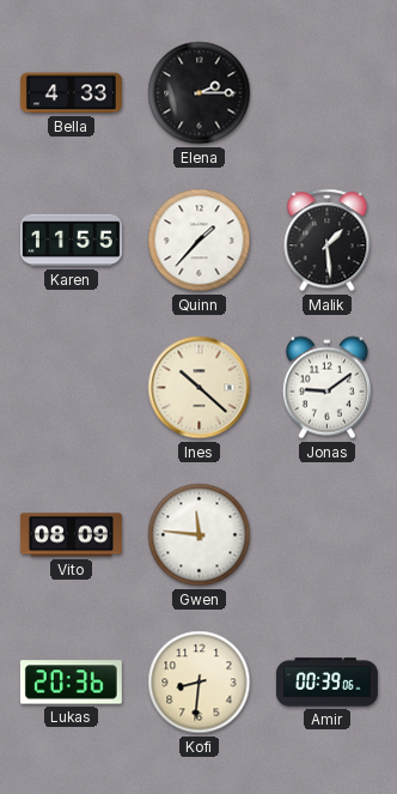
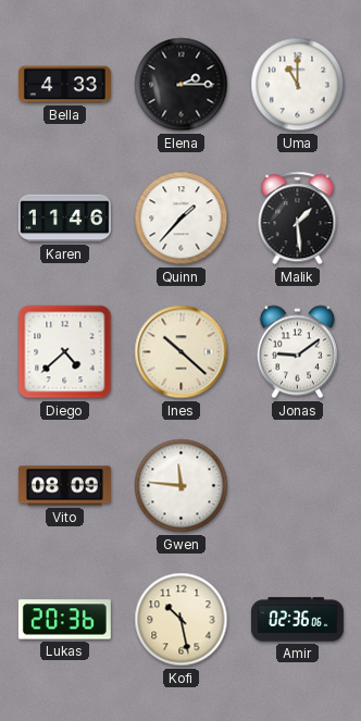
Uma: none -> 11:00 (298, 85)
Karen: 11:55 -> 11:46 (64, 219)
Diego: none -> 4:38 (65, 352)
Kofi: 8:31 -> 10:28 (182, 620)
Amir: 00:39 -> 02:36 (297, 620)
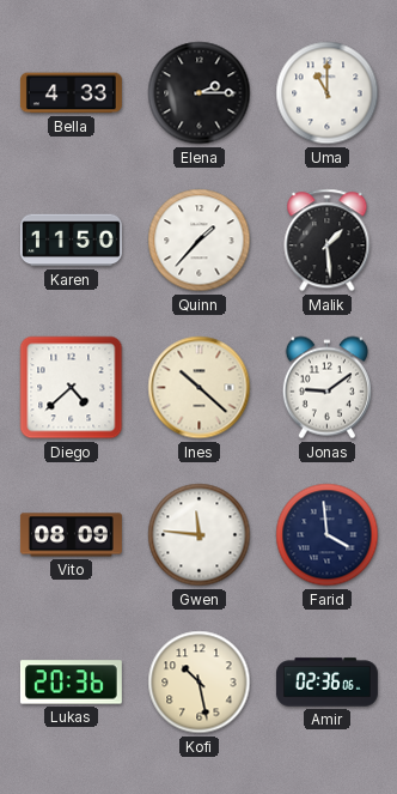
Karen: 11:46 -> 11:50 (71, 241)
Farid: none -> 3:59 (328, 535)
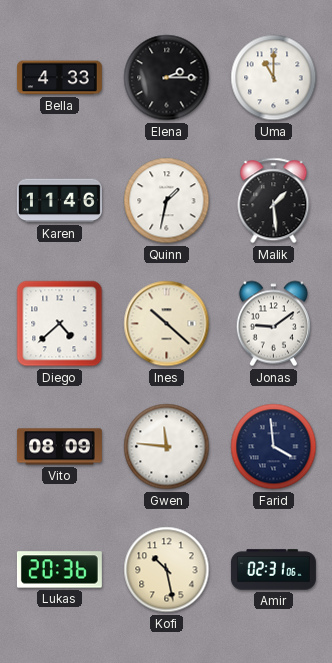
Karen: 11:50 -> 11:46 (59, 201)
Quinn: 1:37 -> 1:32 (167, 201)
Amir: 02:36 -> 02:31 (273, 570)
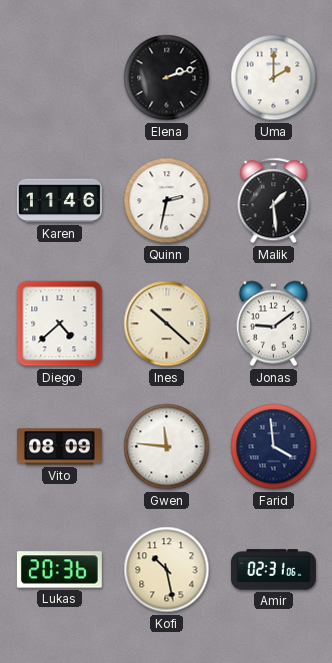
Bella: 4:33 -> none (59, 78)
Elena: 2:15 -> 2:12 (167, 78)
Uma: 11:00 -> 2:00 (274, 78)
Quinn: 1:32 -> 2:32 (167, 201)
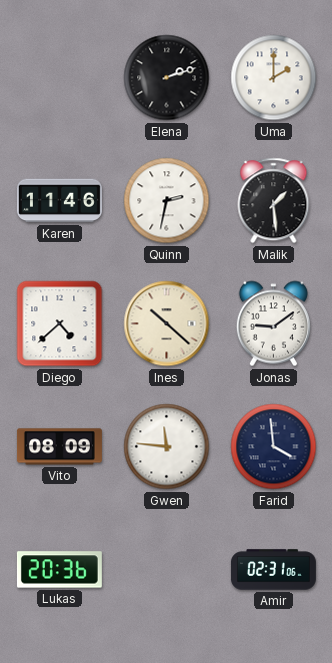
Kofi: 10:28 -> none (167, 570)
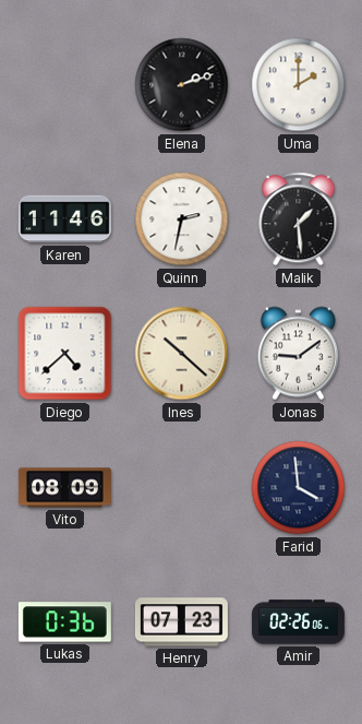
Gwen: 11:46 -> none (167, 447)
Lukas: 20:36 -> 0:36 (64, 622)
Henry: none -> 07:23 (181, 622)
Amir: 02:31 -> 02:26 (298, 622)
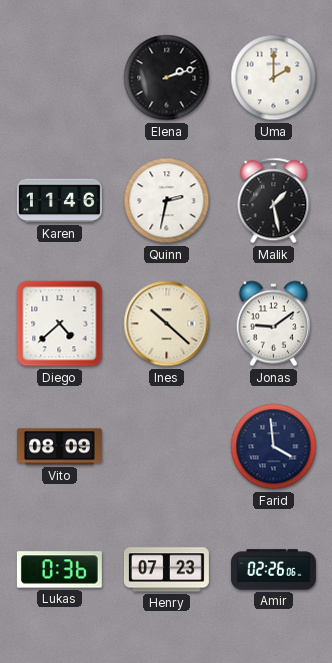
Malik: 1:29 -> 1:28 (274, 201)
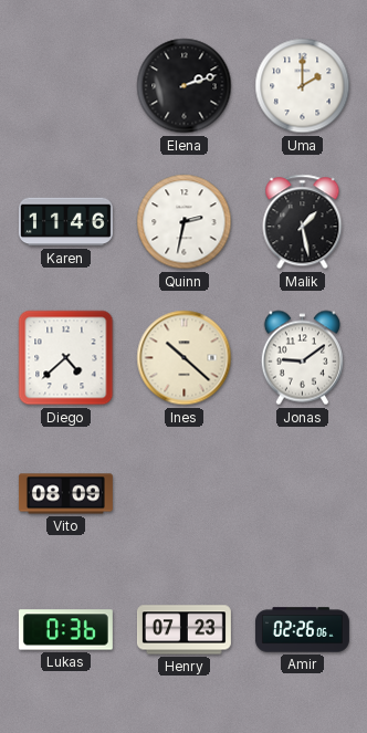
Farid: 3:59 -> none (274, 447)
